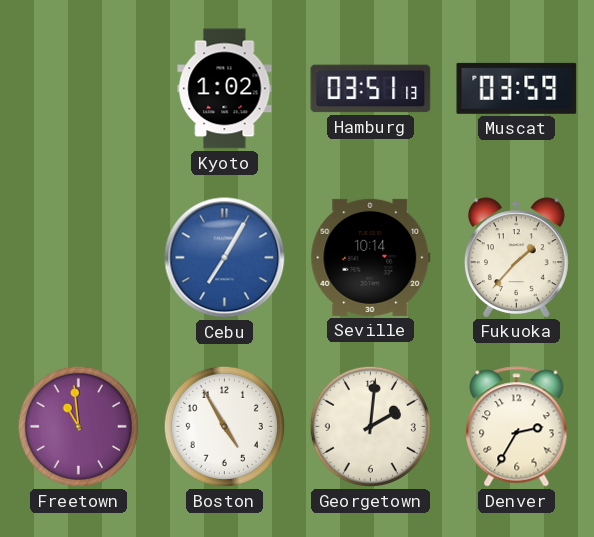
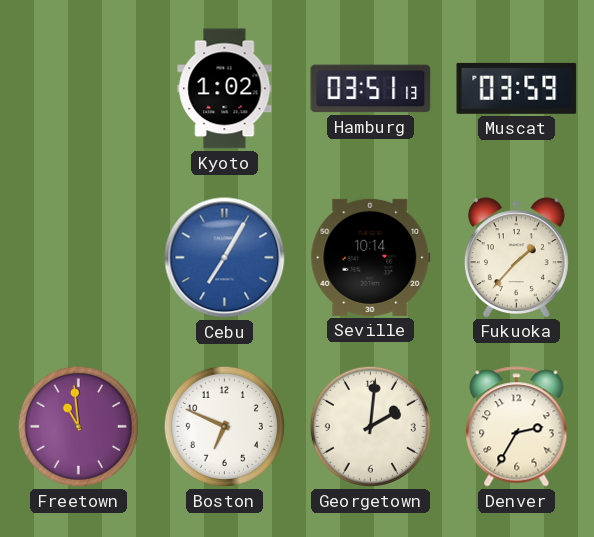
Boston: 4:55 -> 6:49 (224, 426)
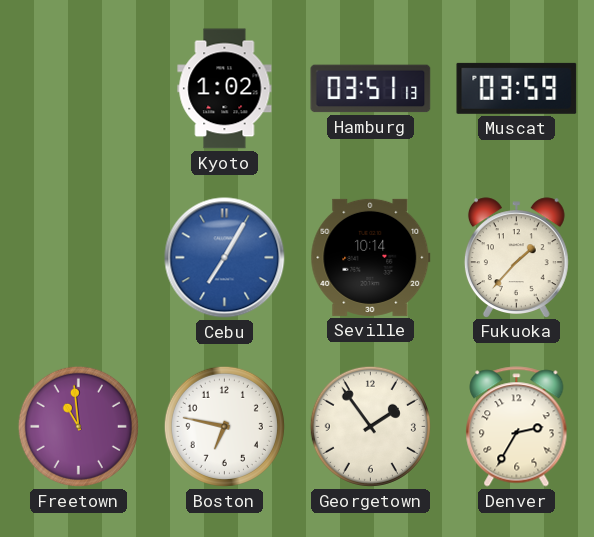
Boston: 6:49 -> 6:47 (224, 426)
Georgetown: 2:01 -> 1:54 (370, 426)
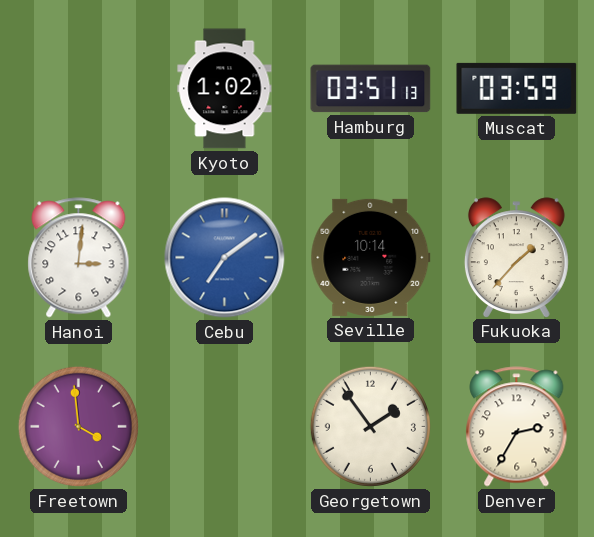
Hanoi: none -> 3:01 (79, 258)
Cebu: 7:05 -> 7:09 (225, 258)
Freetown: 10:59 -> 3:59 (78, 426)
Boston: 6:47 -> none (224, 426)
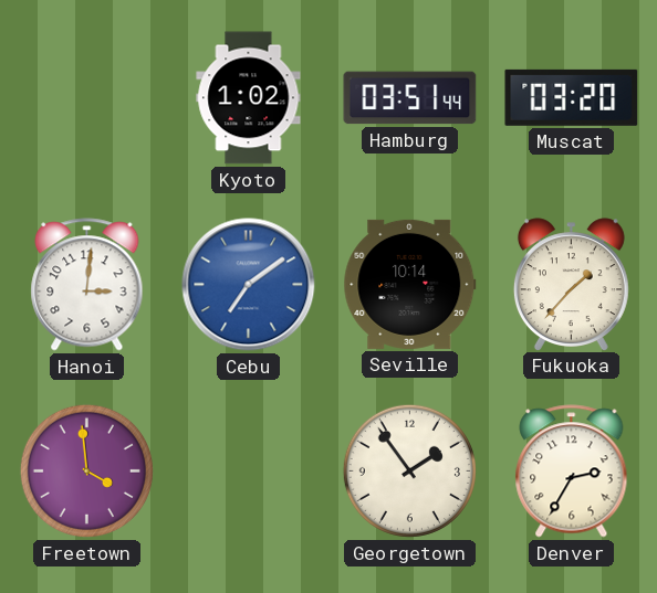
Hamburg: 03:51:13 -> 03:51:44 (410, 98)
Muscat: 03:59 -> 03:20 (572, 97)
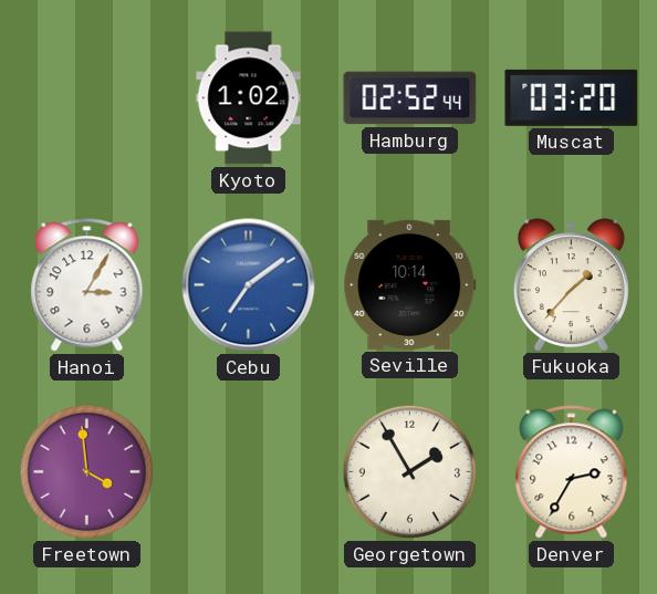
Hamburg: 03:51 -> 02:52 (410, 98)
Hanoi: 3:01 -> 3:05 (87, 285)
Georgetown: 1:54 -> 1:55 (409, 471)
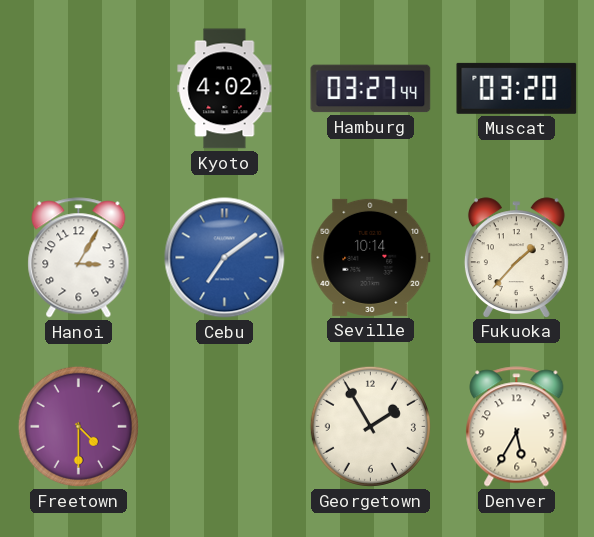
Kyoto: 1:02 -> 4:02 (225, 89)
Hamburg: 02:52 -> 03:27 (371, 89)
Freetown: 3:59 -> 4:30 (78, 426)
Denver: 2:35 -> 5:35 (517, 427)
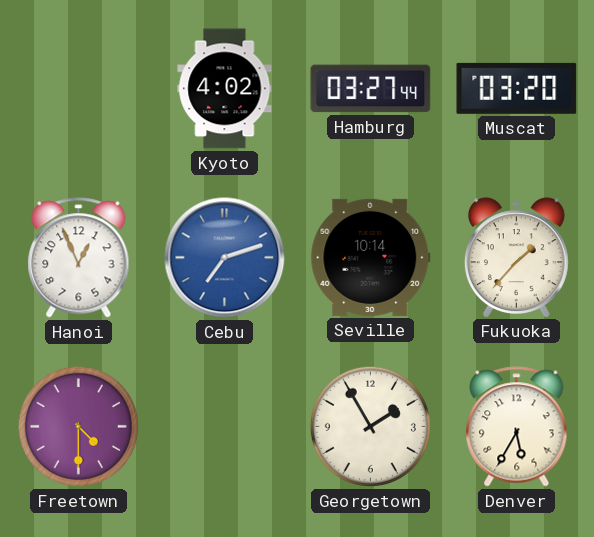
Hanoi: 3:05 -> 12:56 (79, 258)
Cebu: 7:09 -> 7:12 (225, 258)
